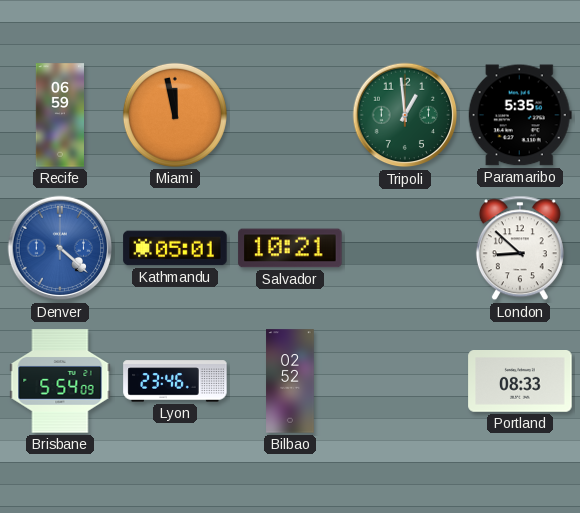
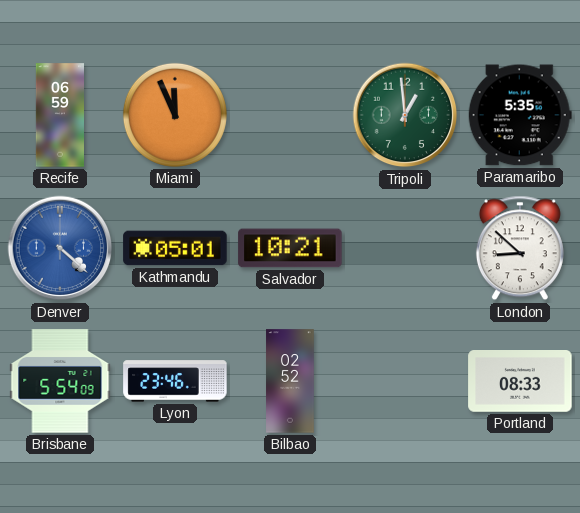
Miami: 11:58 -> 11:56 (175, 115)
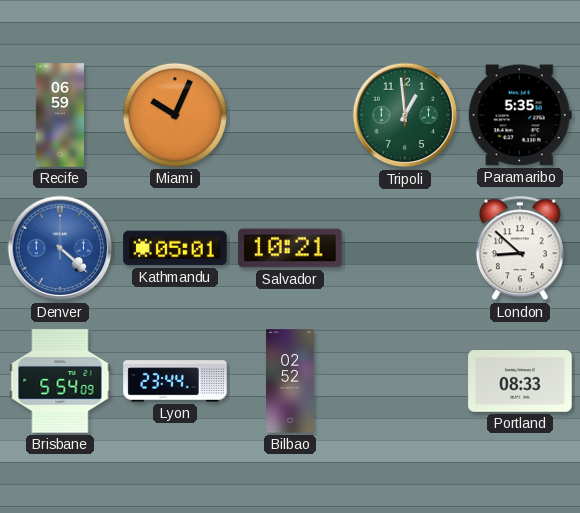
Miami: 11:56 -> 10:04 (175, 115)
Lyon: 23:46 -> 23:44 (175, 381)
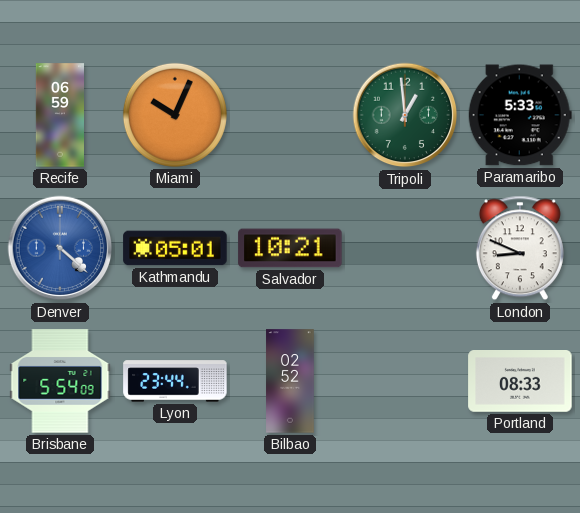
Paramaribo: 5:35 -> 5:33 (520, 115)
London: 8:52 -> 8:49 (520, 248)
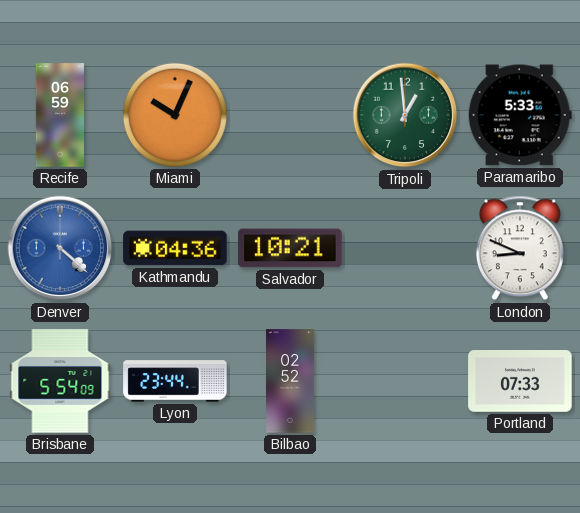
Kathmandu: 05:01 -> 04:36 (175, 248)
Portland: 08:33 -> 07:33 (520, 381)
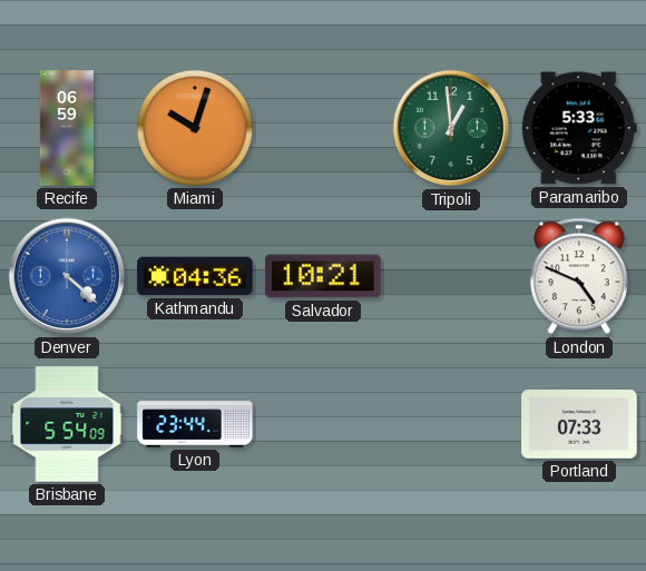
Miami: 10:04 -> 10:03 (195, 128)
London: 8:49 -> 4:49 (579, 276)
Bilbao: 02:52 -> none (290, 381)
